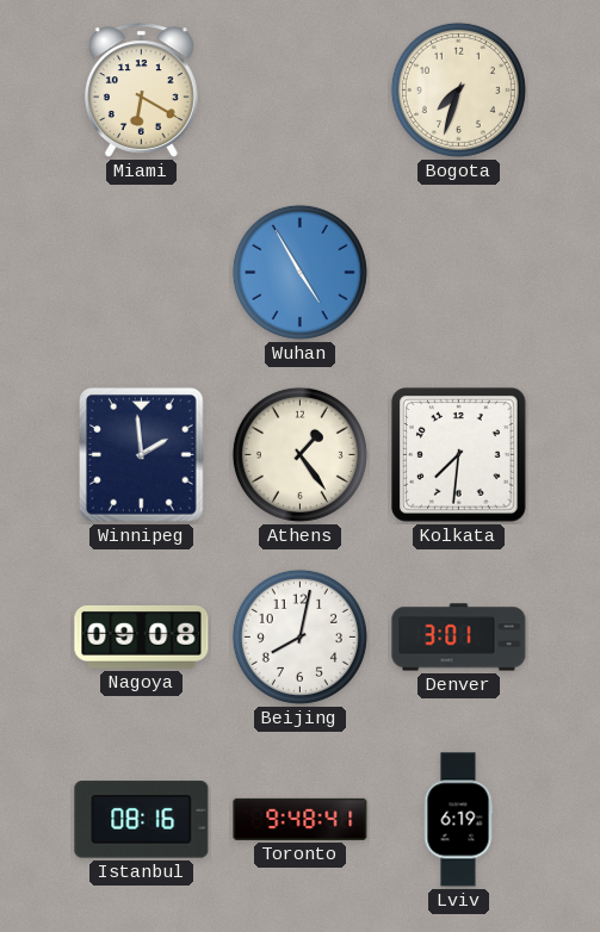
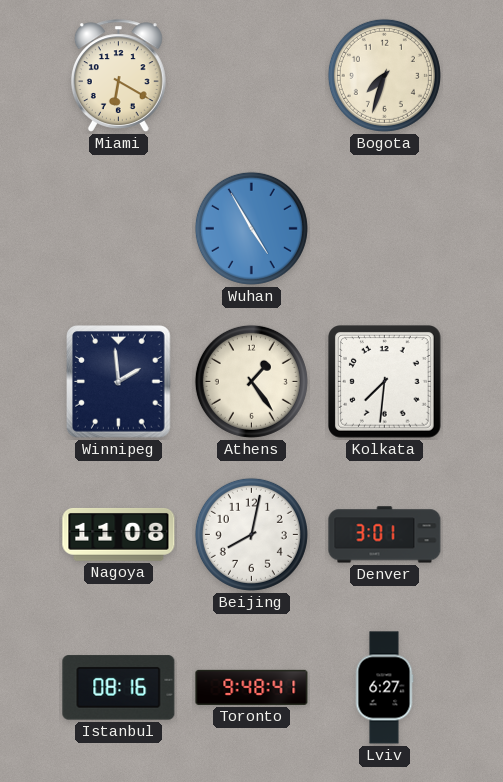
Nagoya: 09:08 -> 11:08 (119, 534)
Lviv: 6:19 -> 6:27 (384, 688)
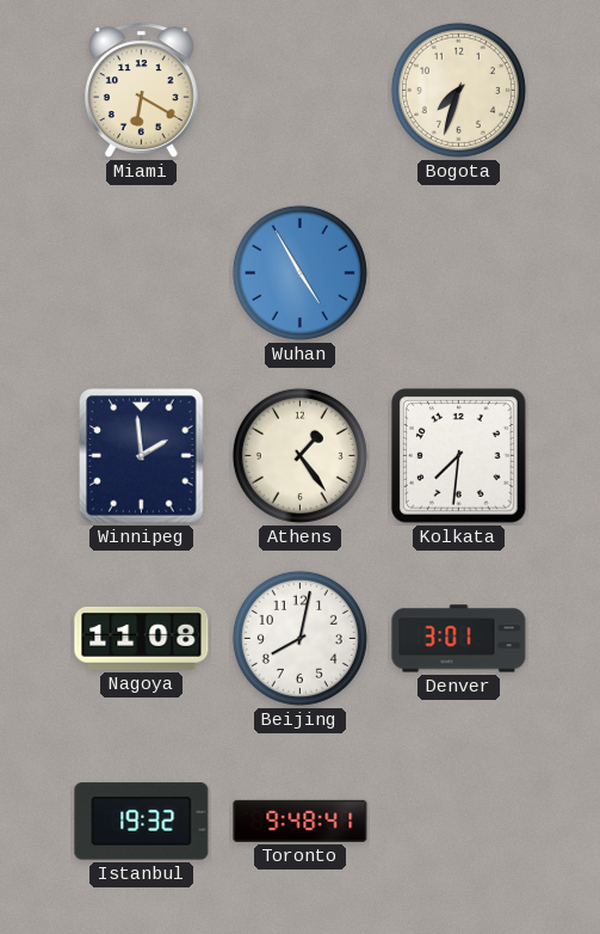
Istanbul: 08:16 -> 19:32 (142, 822)
Lviv: 6:27 -> none (384, 688)
